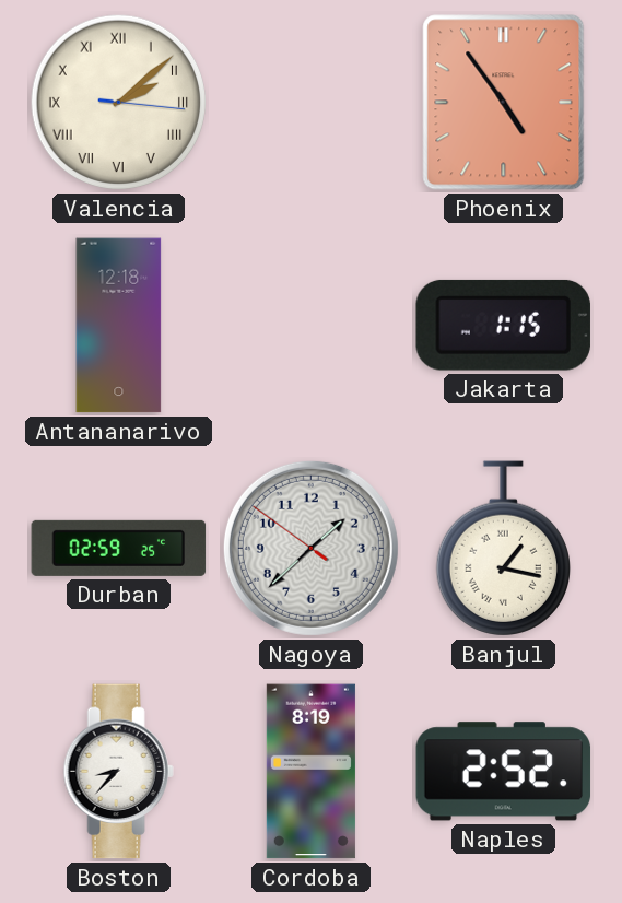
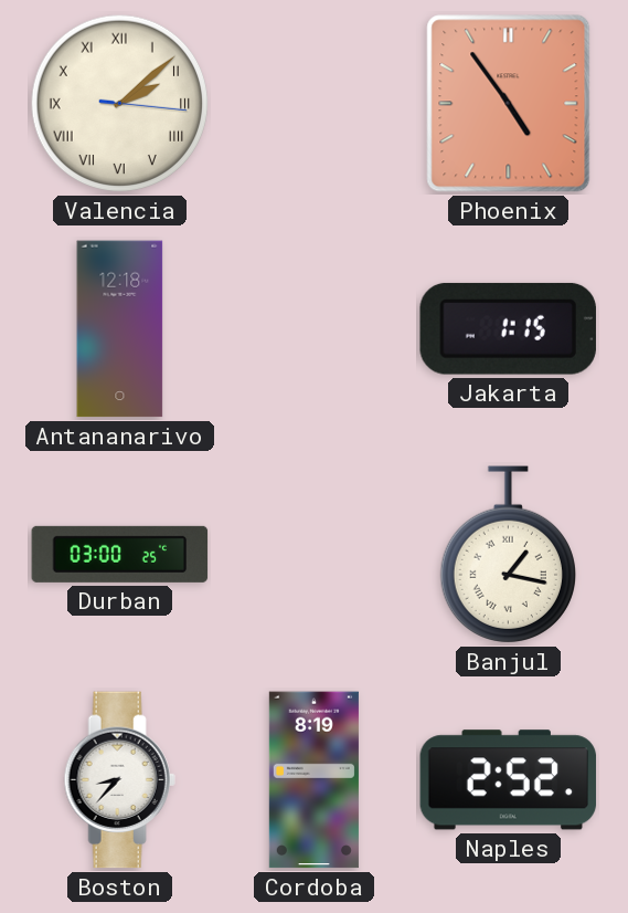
Durban: 02:59 -> 03:00 (120, 554)
Nagoya: 1:37 -> none (310, 548)
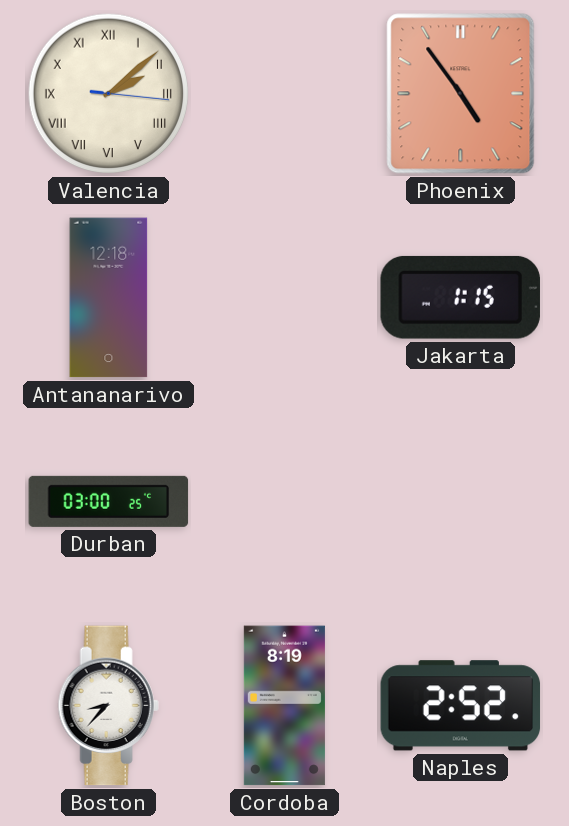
Banjul: 1:17 -> none (508, 555)
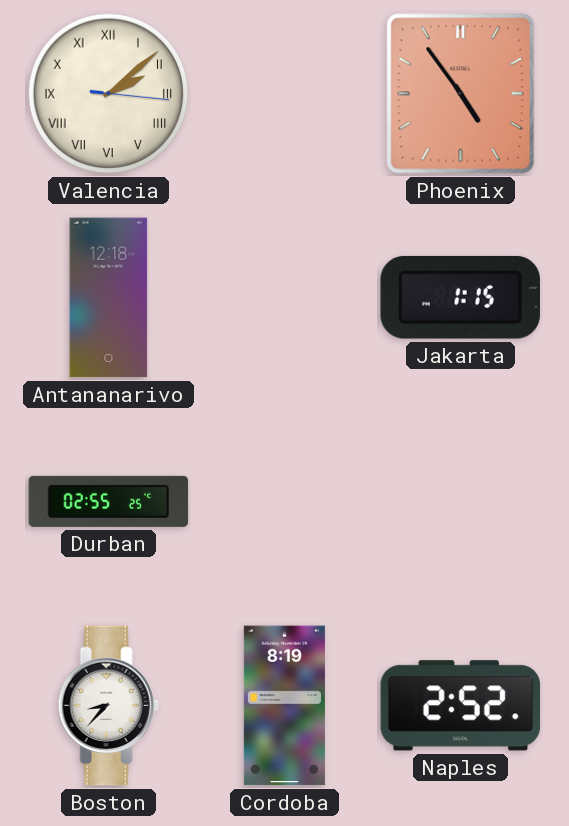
Durban: 03:00 -> 02:55 (109, 501)
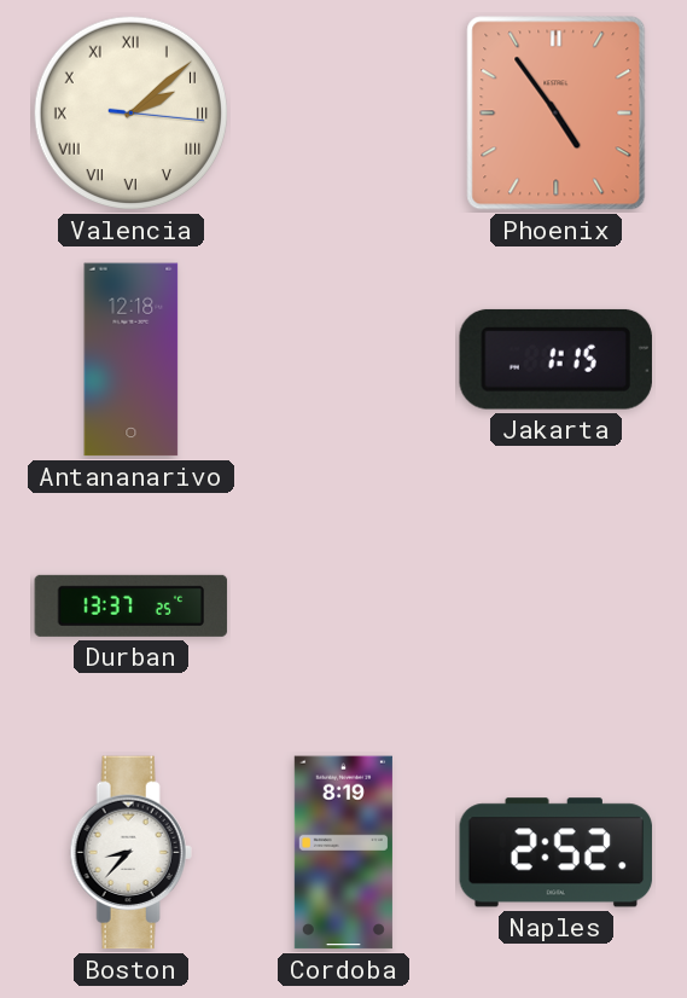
Durban: 02:55 -> 13:37 (132, 605)
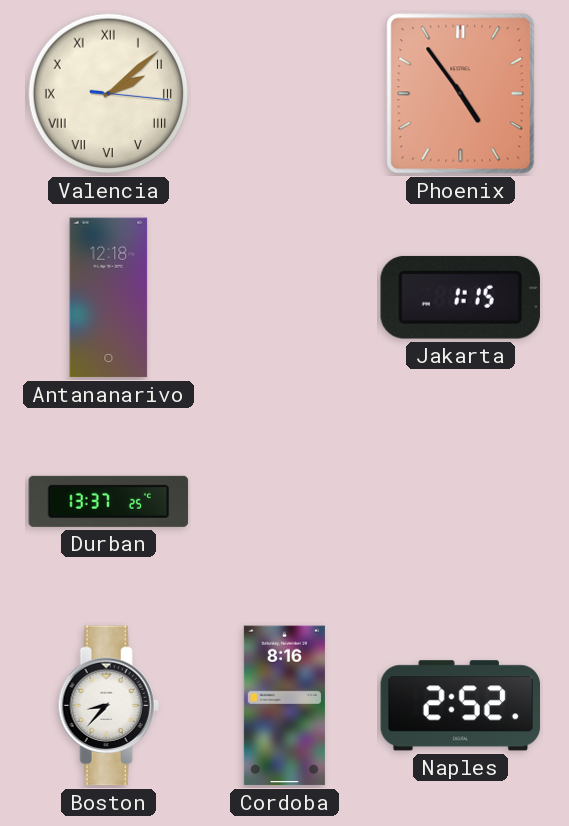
Cordoba: 8:19 -> 8:16 (284, 706)
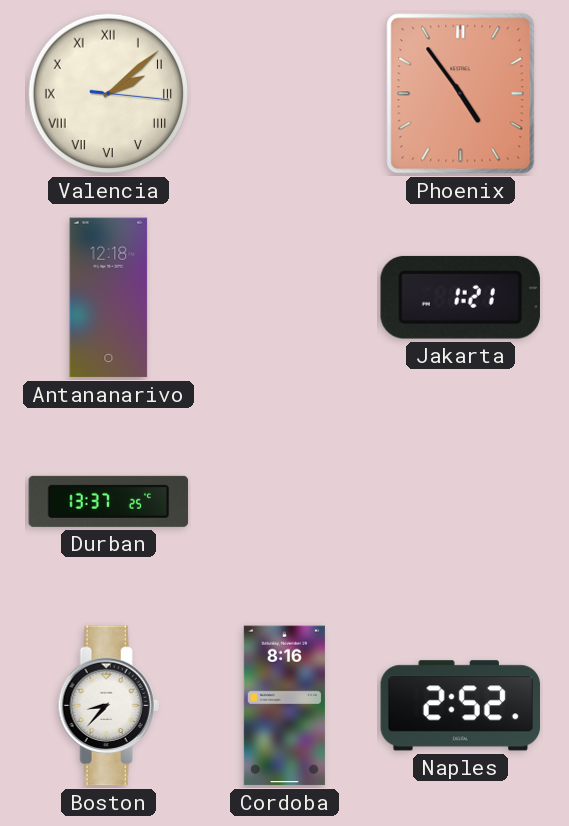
Jakarta: 1:15 -> 1:21 (460, 297)
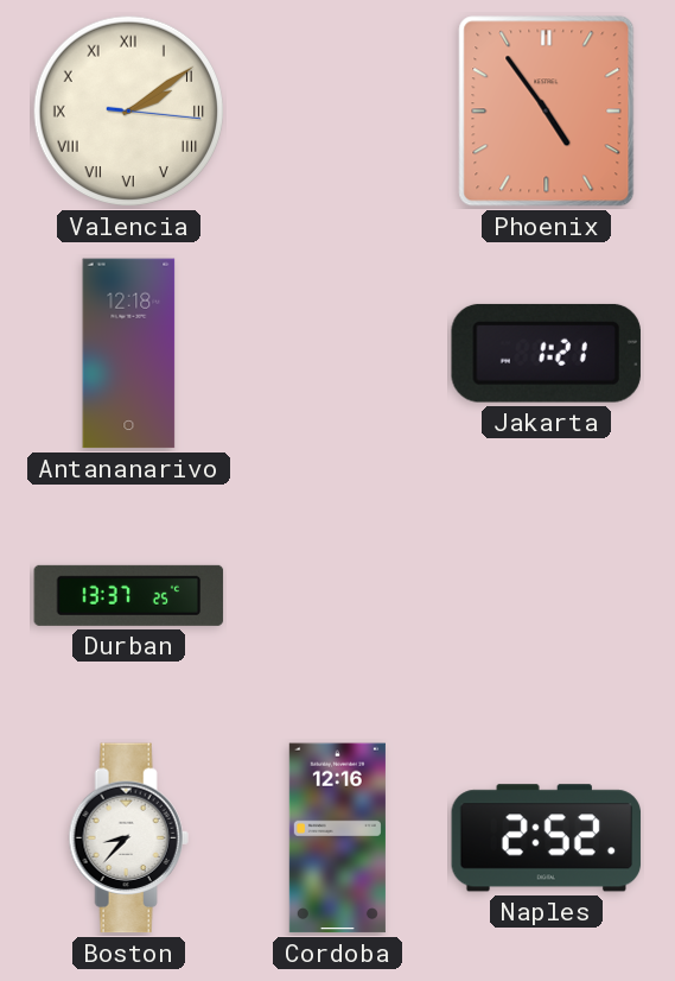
Valencia: 2:08 -> 2:09 (129, 112)
Cordoba: 8:16 -> 12:16 (337, 838)
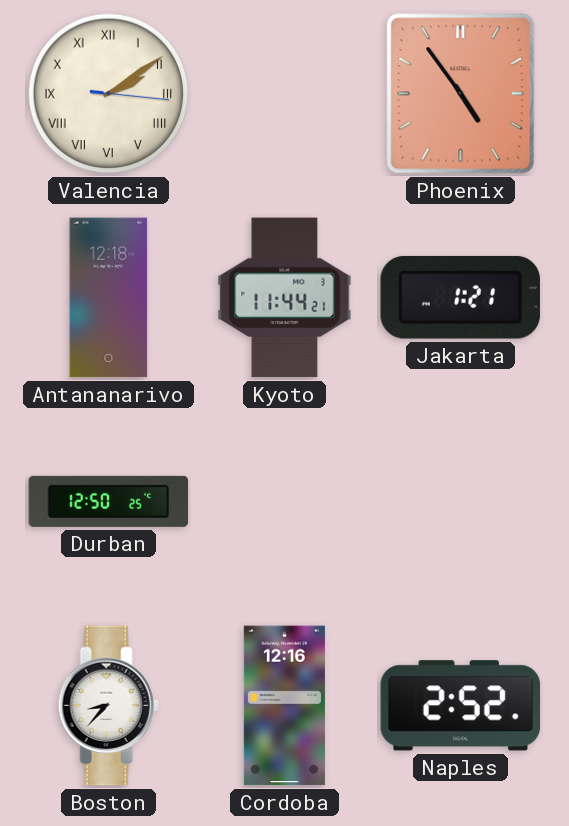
Kyoto: none -> 11:44 (285, 298)
Durban: 13:37 -> 12:50 (109, 501)
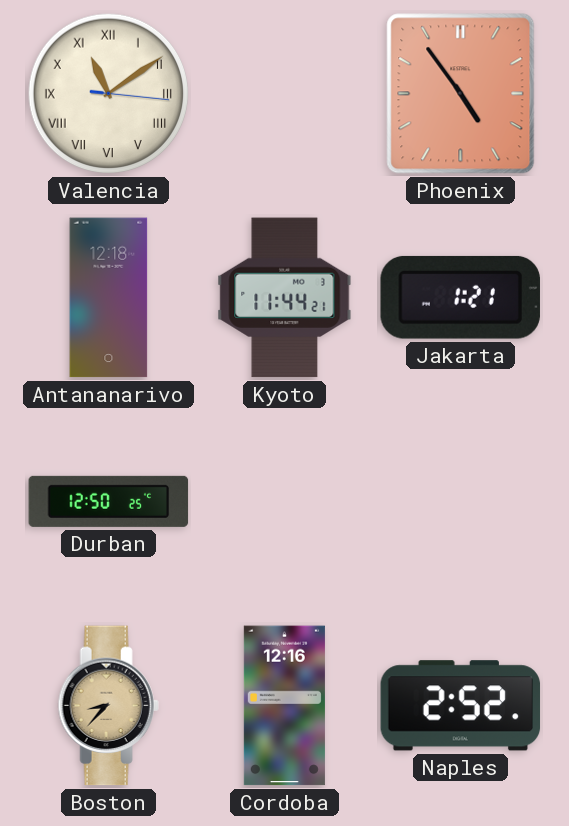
Valencia: 2:09 -> 11:09 (109, 94)
Boston dial: white -> champagne (108, 706)
